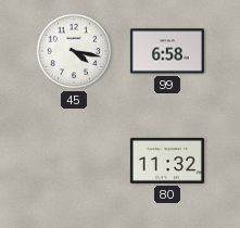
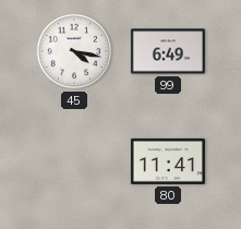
99: 6:58 -> 6:49 (168, 51)
80: 11:32 -> 11:41 (168, 161)
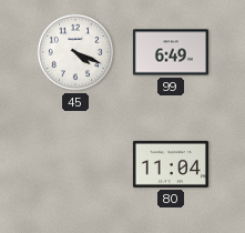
45: 4:17 -> 4:19 (75, 52)
80: 11:41 -> 11:04 (171, 164)
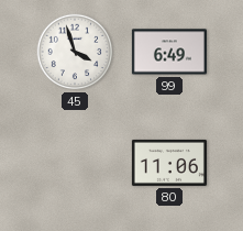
45: 4:19 -> 3:57 (75, 52)
80: 11:04 -> 11:06 (169, 163)
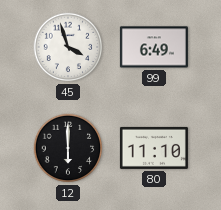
12: none -> 6:00 (68, 148)
80: 11:06 -> 11:10 (154, 148)
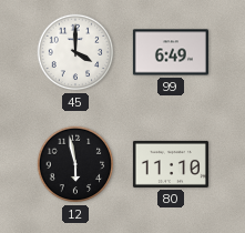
45: 3:57 -> 4:00 (75, 52)
12: 6:00 -> 5:58 (75, 164)
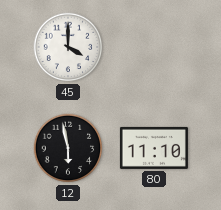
99: 6:49 -> none (171, 52)
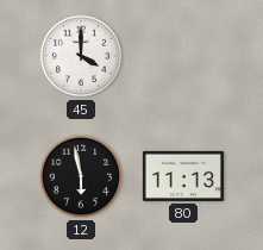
80: 11:10 -> 11:13 (183, 176)
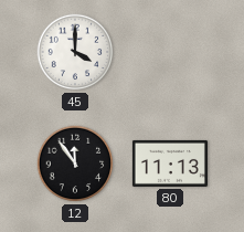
12: 5:58 -> 11:54 (75, 164)
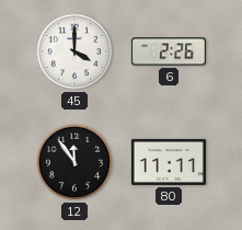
6: none -> 2:26 (169, 51)
80: 11:13 -> 11:11 (169, 162)
